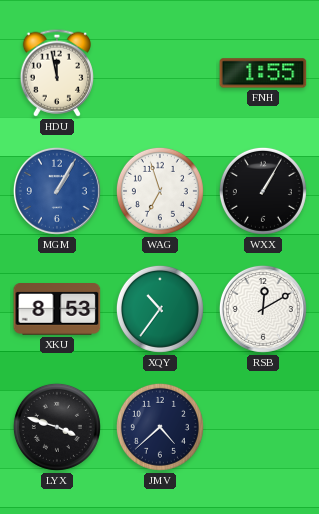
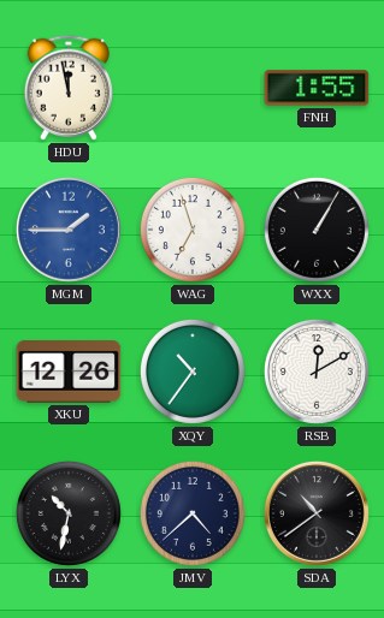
MGM: 1:05 -> 1:45 (69, 230)
XKU: 8:53 -> 12:26 (69, 373)
LYX: 3:48 -> 10:32 (69, 513)
SDA: none -> 10:39 (317, 513)
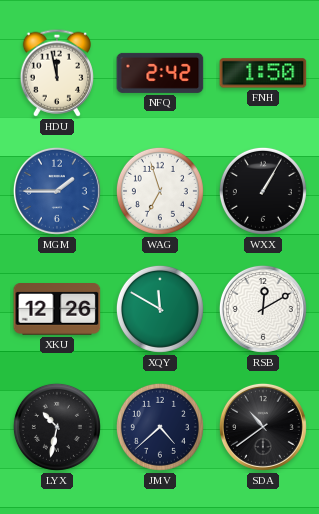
NFQ: none -> 2:42 (160, 73)
FNH: 1:55 -> 1:50 (263, 73)
XQY: 10:36 -> 11:50 (160, 309)
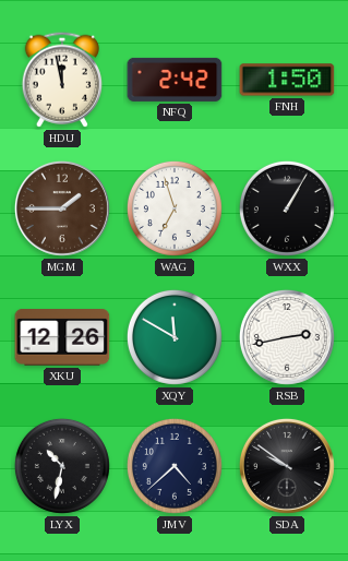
MGM dial: blue -> brown (62, 208)
RSB: 12:10 -> 2:43 (287, 337)
SDA: 10:39 -> 9:51 (287, 466)
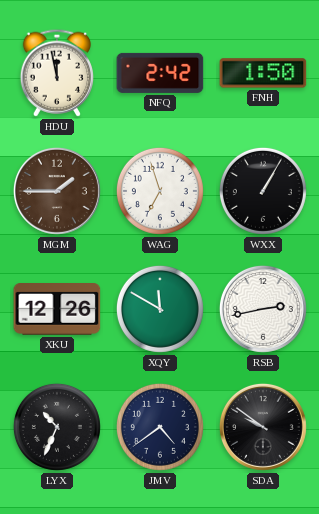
LYX: 10:32 -> 10:34 (57, 427)
JMV: 4:38 -> 4:39 (160, 427)
